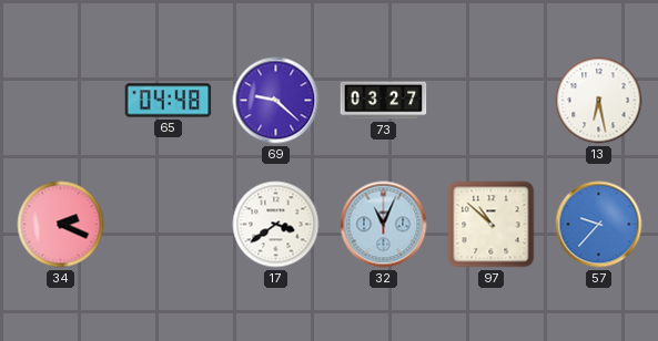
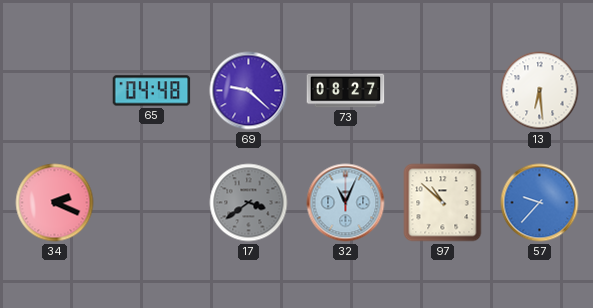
73: 03:27 -> 08:27 (346, 91)
13: 6:28 -> 6:29 (540, 91)
17 dial: white -> grey (249, 203)
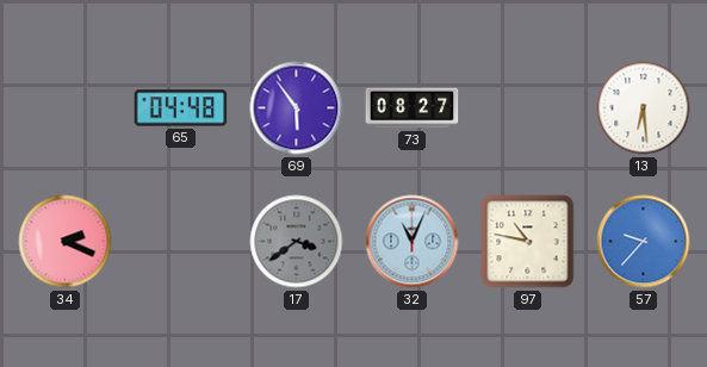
69: 9:22 -> 5:54 (297, 108)
97: 10:52 -> 10:47 (528, 242)
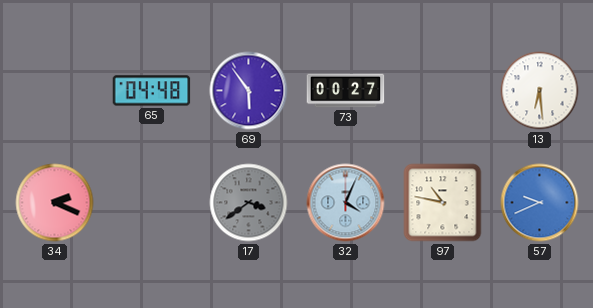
73: 08:27 -> 00:27 (346, 91)
32: 11:04 -> 4:04 (346, 203)
57: 9:37 -> 9:41 (540, 203)
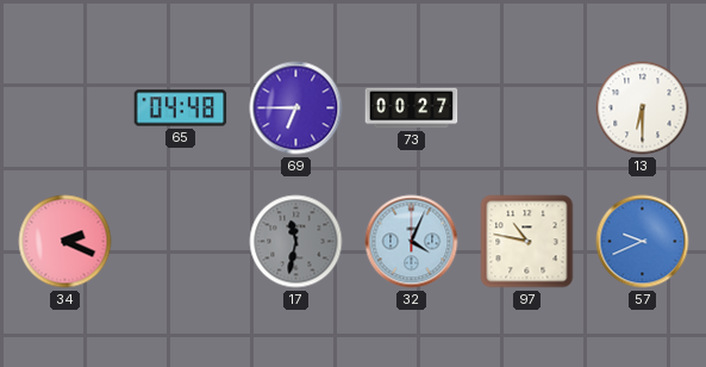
69: 5:54 -> 6:45 (296, 108)
13: 6:29 -> 6:30 (643, 108)
17: 3:39 -> 11:32 (296, 242)
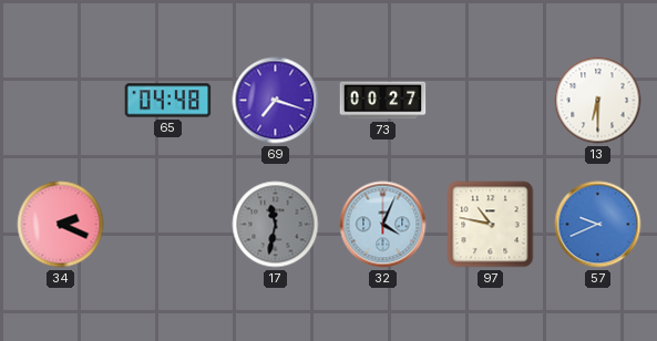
69: 6:45 -> 7:18 (276, 101)
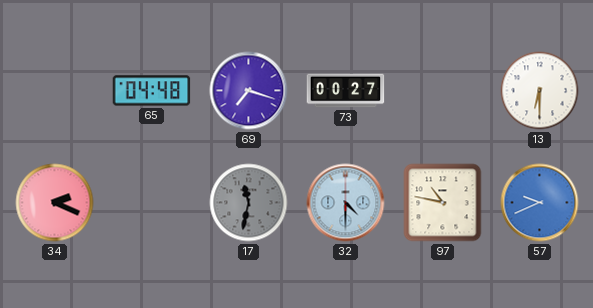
32: 4:04 -> 4:30 (346, 203)
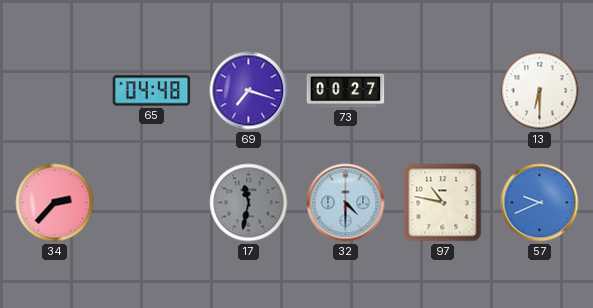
34: 2:19 -> 2:37 (55, 203)
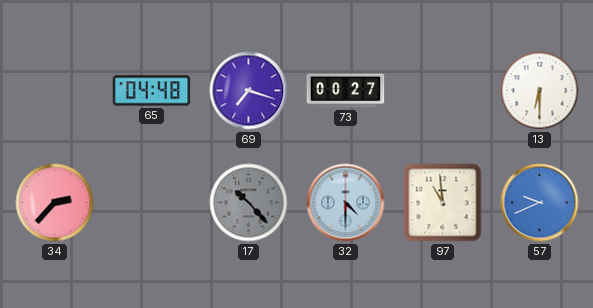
17: 11:32 -> 10:23 (249, 203)
97: 10:47 -> 10:59 (443, 203)
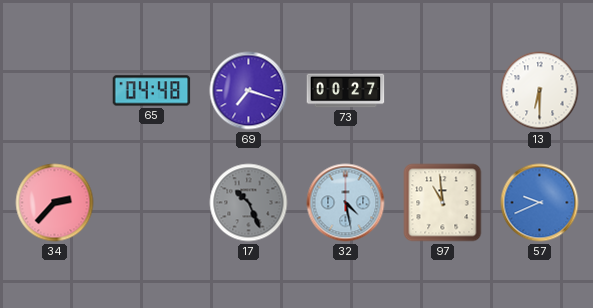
17: 10:23 -> 10:26 (249, 203)
32: 4:30 -> 4:28 (346, 203)
